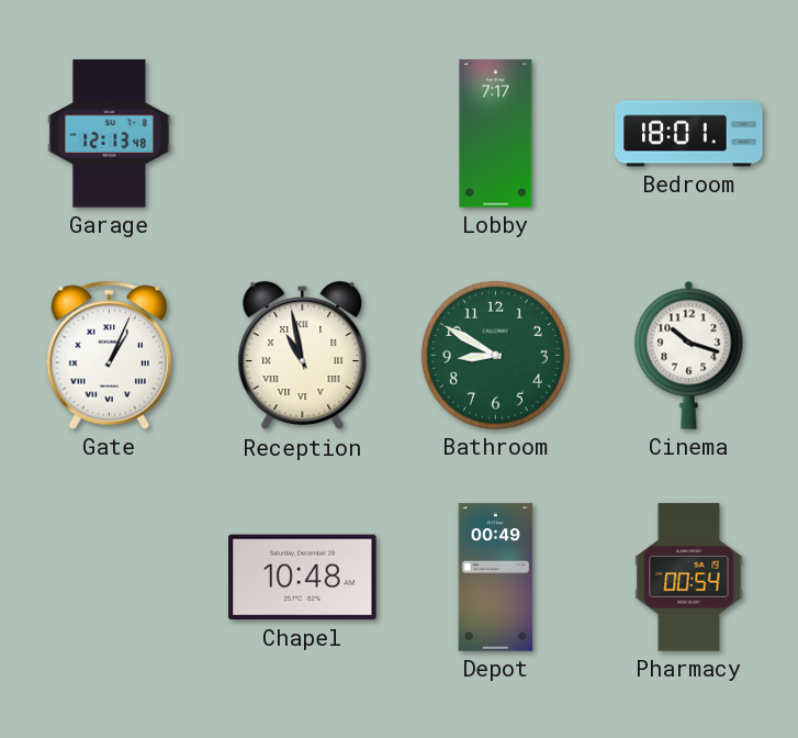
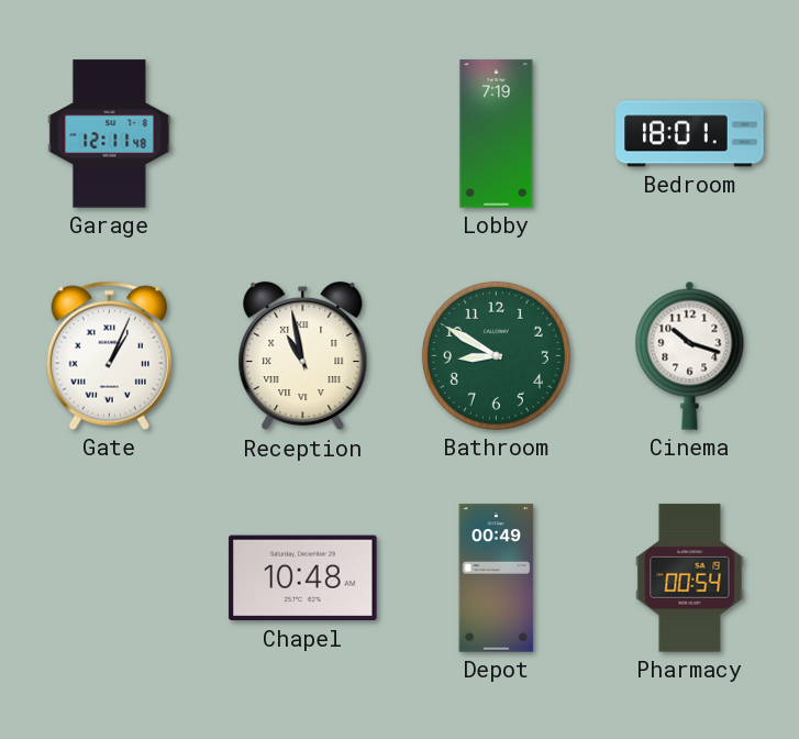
Garage: 12:13 -> 12:11 (110, 134)
Lobby: 7:17 -> 7:19 (497, 134)
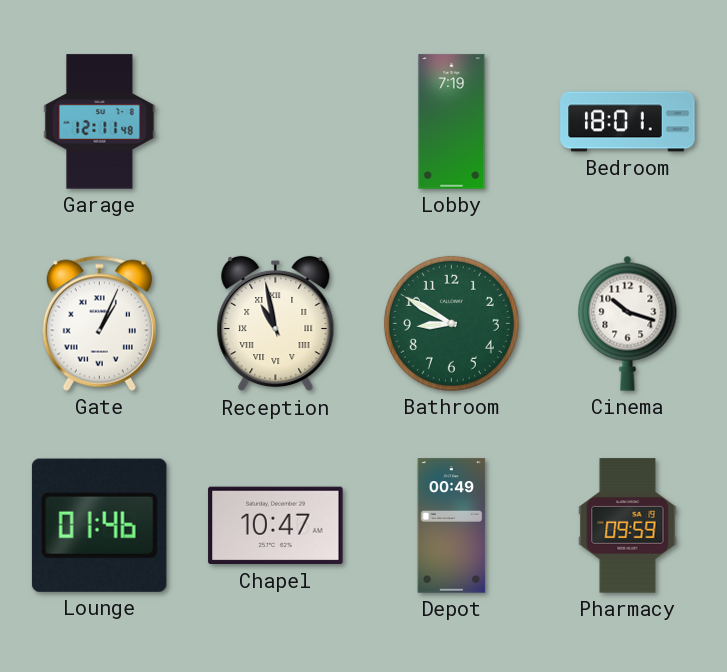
Lounge: none -> 01:46 (99, 525)
Chapel: 10:48 -> 10:47 (276, 526)
Pharmacy: 00:54 -> 09:59 (628, 526)
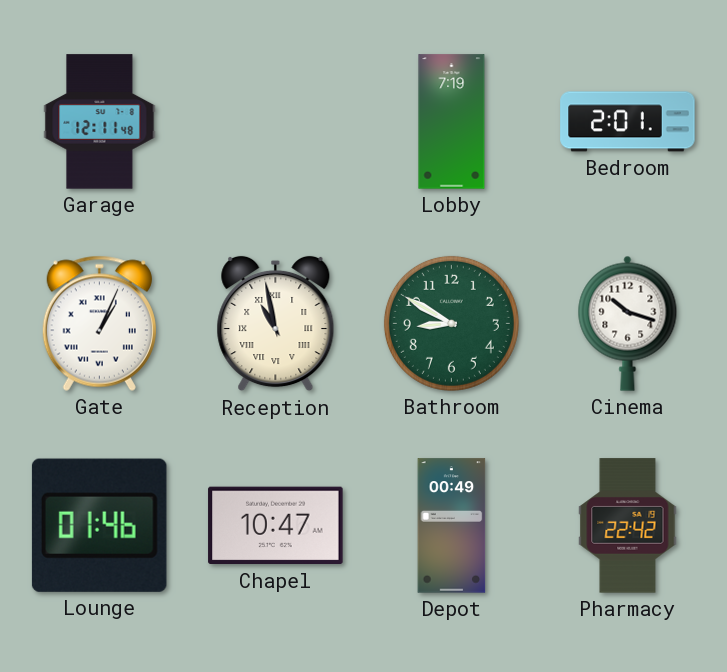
Bedroom: 18:01 -> 2:01 (628, 122)
Pharmacy: 09:59 -> 22:42 (628, 526)
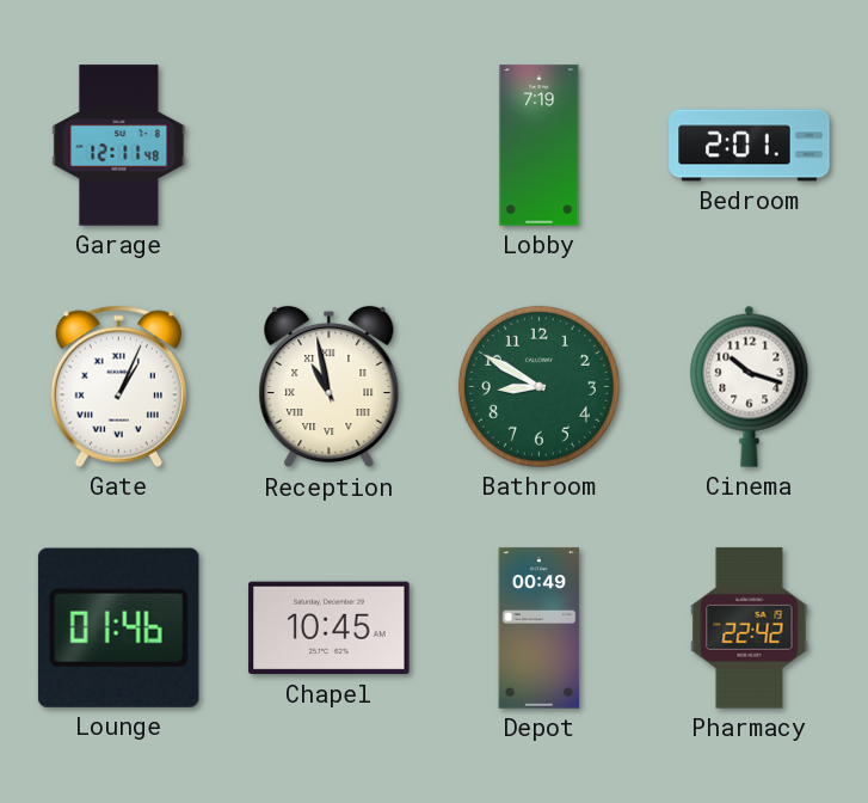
Chapel: 10:47 -> 10:45 (330, 629)
